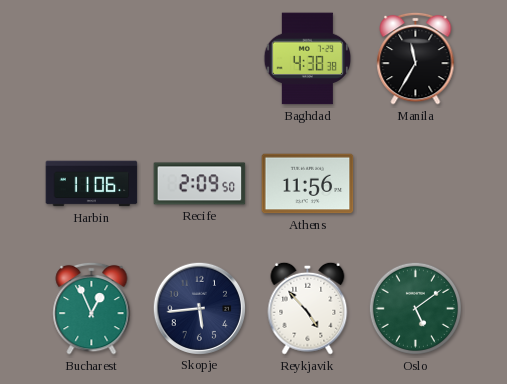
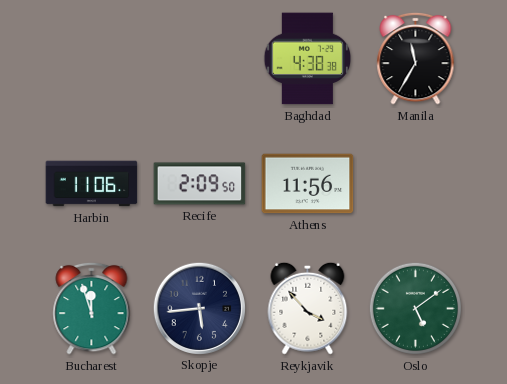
Bucharest: 12:56 -> 11:57 (92, 308)
Reykjavik: 4:53 -> 3:53 (308, 308)
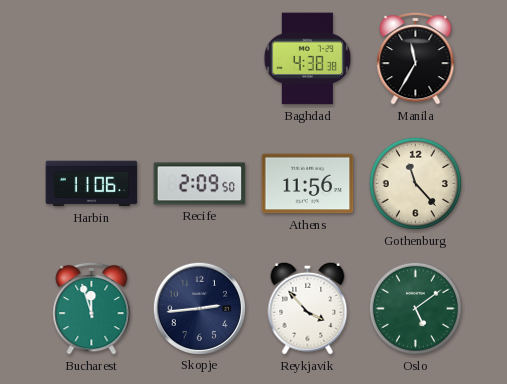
Gothenburg: none -> 11:23 (415, 183)
Skopje: 5:44 -> 2:44 (199, 308)
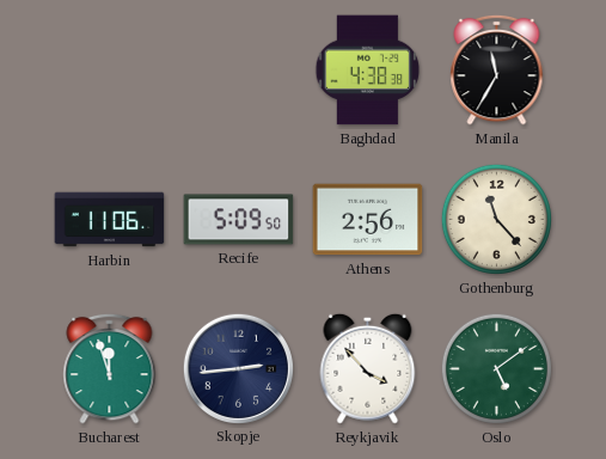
Recife: 2:09 -> 5:09 (239, 220)
Athens: 11:56 -> 2:56 (368, 220)
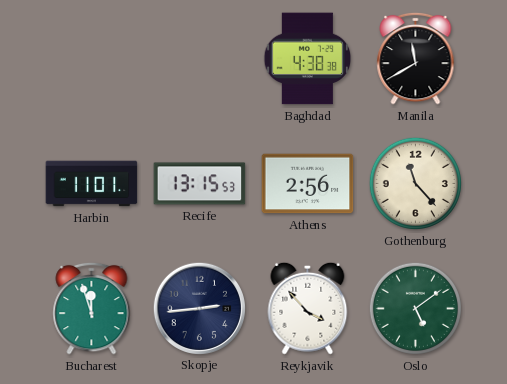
Manila: 11:35 -> 11:40 (416, 58)
Harbin: 11:06 -> 11:01 (92, 184)
Recife: 5:09 -> 13:15 (200, 184)
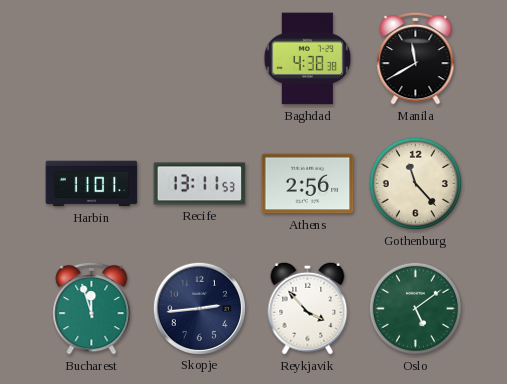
Recife: 13:15 -> 13:11 (200, 184)
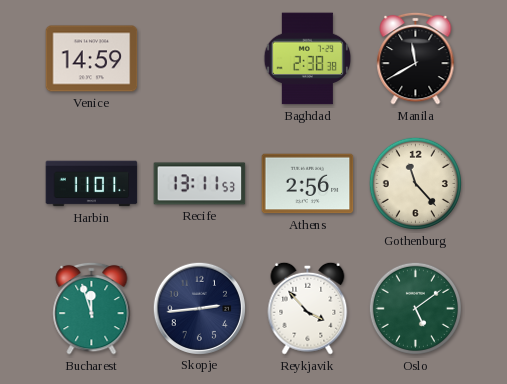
Venice: none -> 14:59 (92, 59)
Baghdad: 4:38 -> 2:38 (308, 59)
